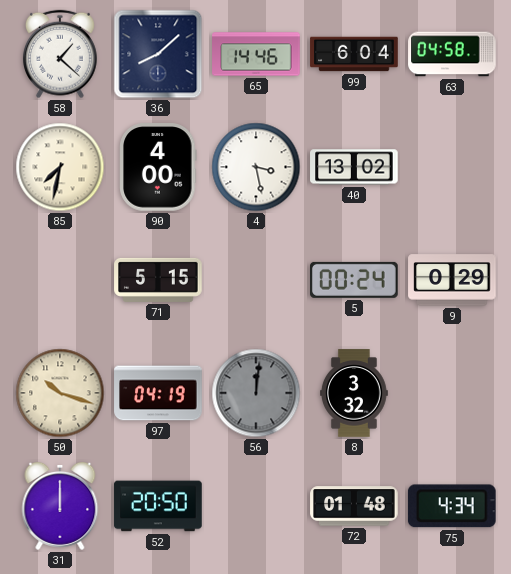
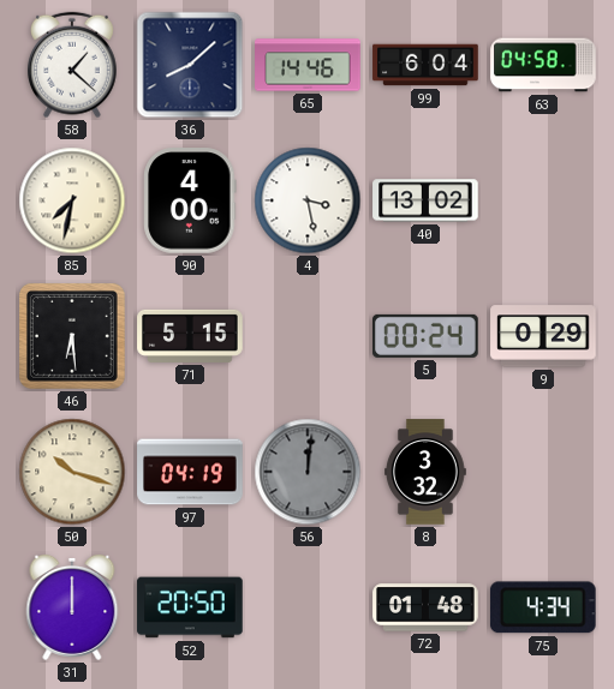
46: none -> 6:29 (72, 336)
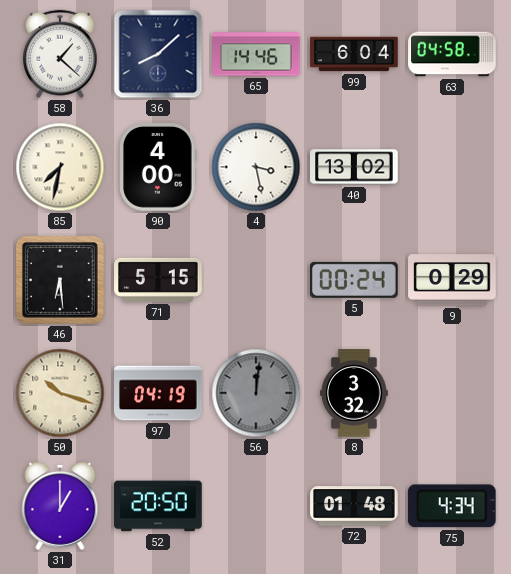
31: 12:00 -> 1:00 (60, 506)
